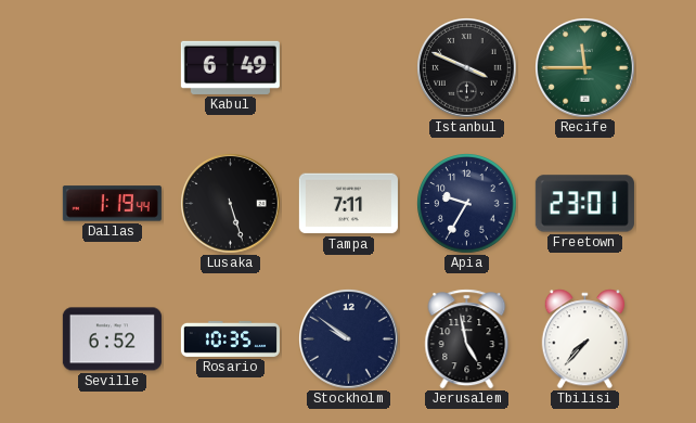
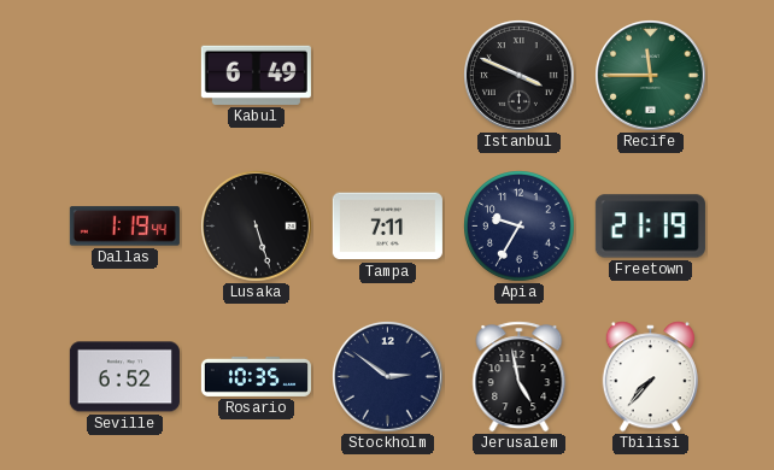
Freetown: 23:01 -> 21:19 (650, 227)
Stockholm: 9:51 -> 2:51 (388, 377)
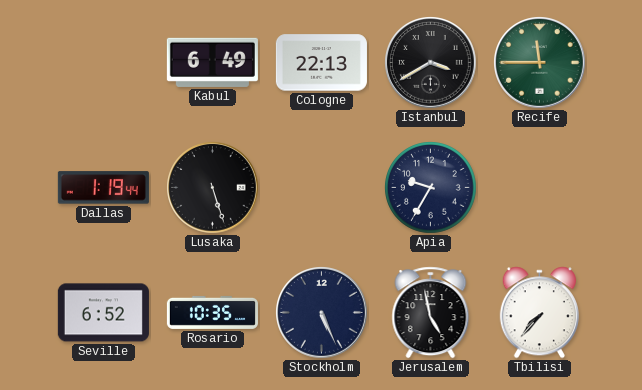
Cologne: none -> 22:13 (321, 63)
Istanbul: 3:49 -> 3:40 (431, 63)
Tampa: 7:11 -> none (387, 227)
Freetown: 21:19 -> none (650, 227)
Stockholm: 2:51 -> 5:26 (322, 313)
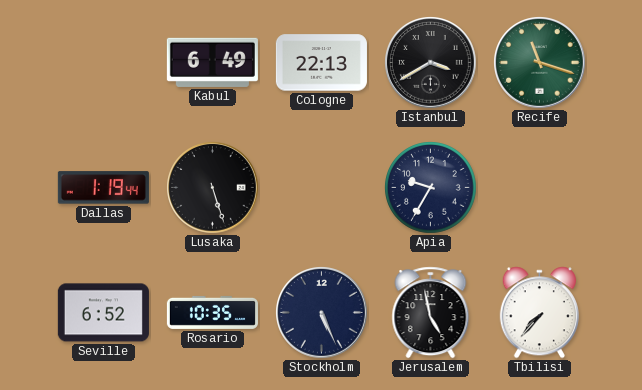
Recife: 11:45 -> 11:18 (540, 63)
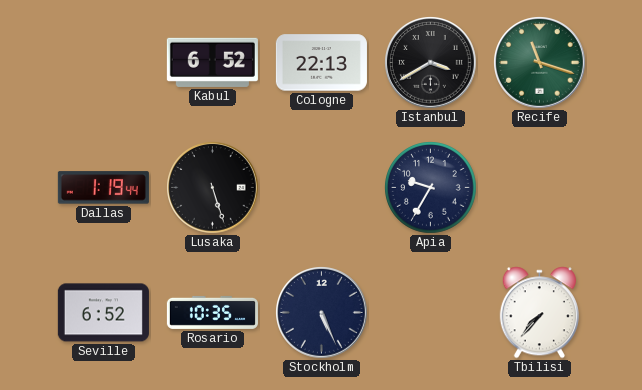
Kabul: 6:49 -> 6:52 (212, 62)
Jerusalem: 4:58 -> none (431, 313)
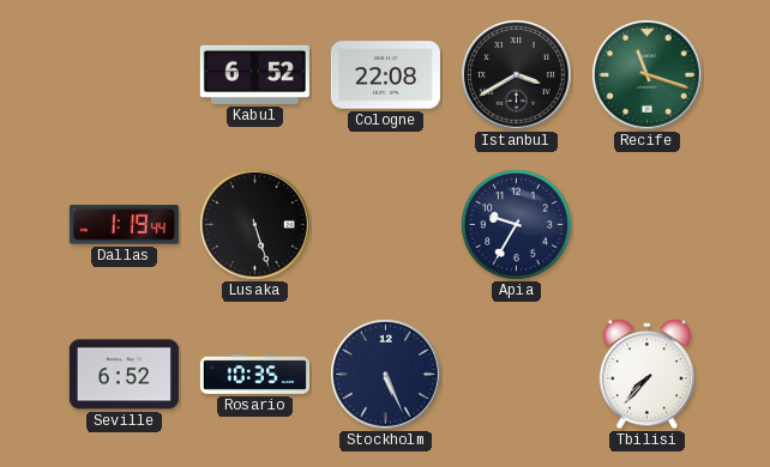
Cologne: 22:13 -> 22:08 (385, 75)
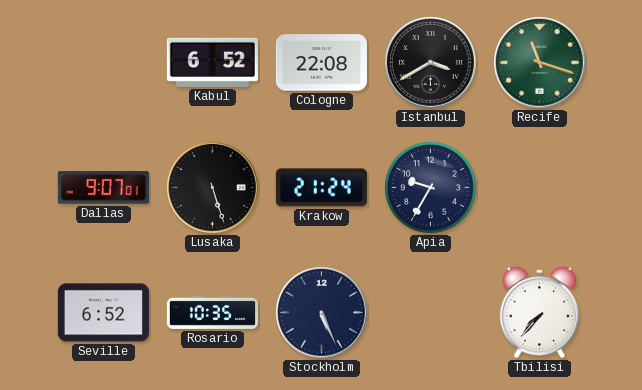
Dallas: 1:19 -> 9:07 (103, 188)
Krakow: none -> 21:24 (321, 188)
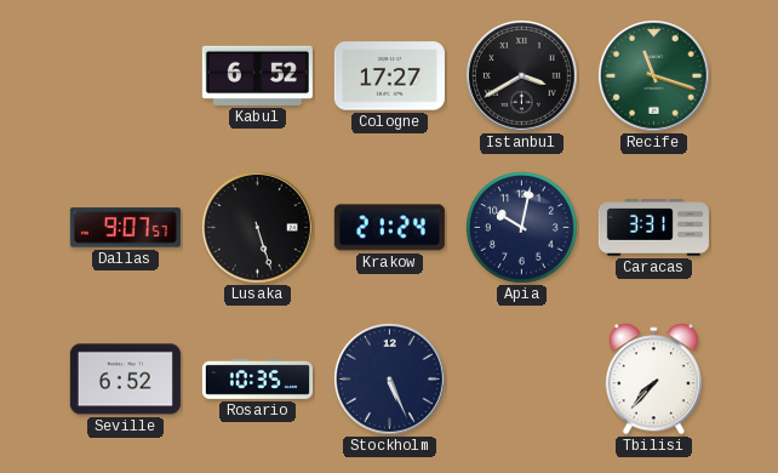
Cologne: 22:08 -> 17:27 (389, 76)
Dallas: 9:07:01 -> 9:07:57 (125, 228)
Apia: 9:35 -> 10:02 (522, 228)
Caracas: none -> 3:31 (653, 228)
